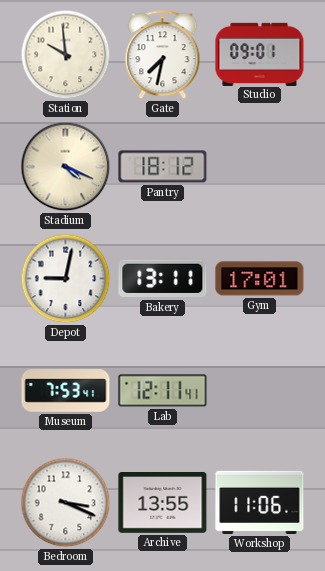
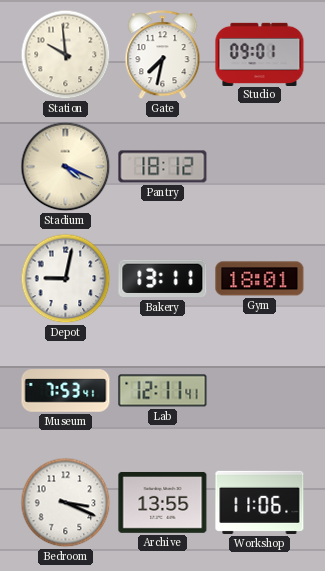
Gym: 17:01 -> 18:01 (260, 279)
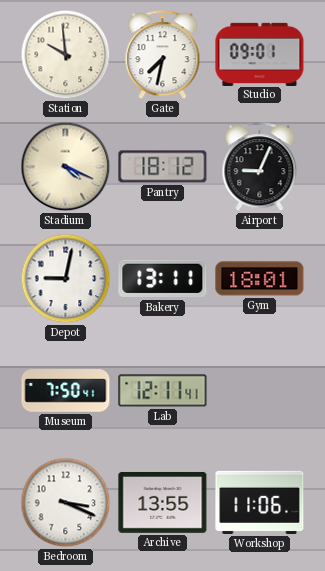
Airport: none -> 9:04 (260, 167)
Museum: 7:53 -> 7:50 (66, 391)
